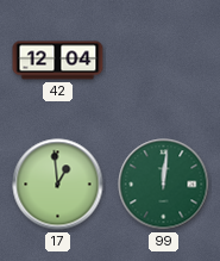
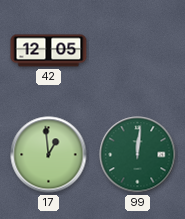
42: 12:04 -> 12:05 (49, 51)
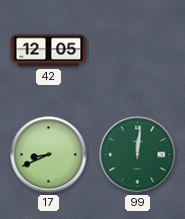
17: 12:59 -> 8:41 (49, 155)
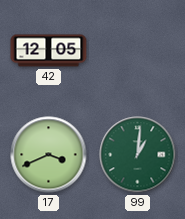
17: 8:41 -> 3:41 (49, 155)
99: 12:01 -> 1:01 (138, 155)
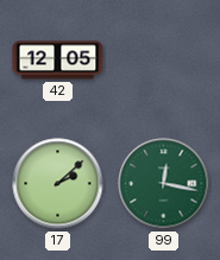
17: 3:41 -> 2:08 (58, 184)
99: 1:01 -> 12:17 (164, 184)
